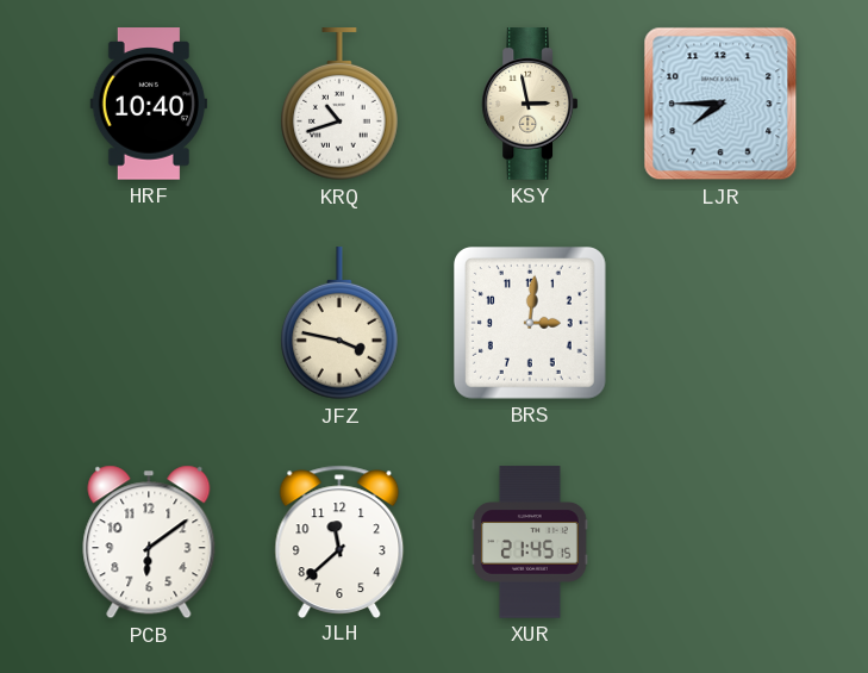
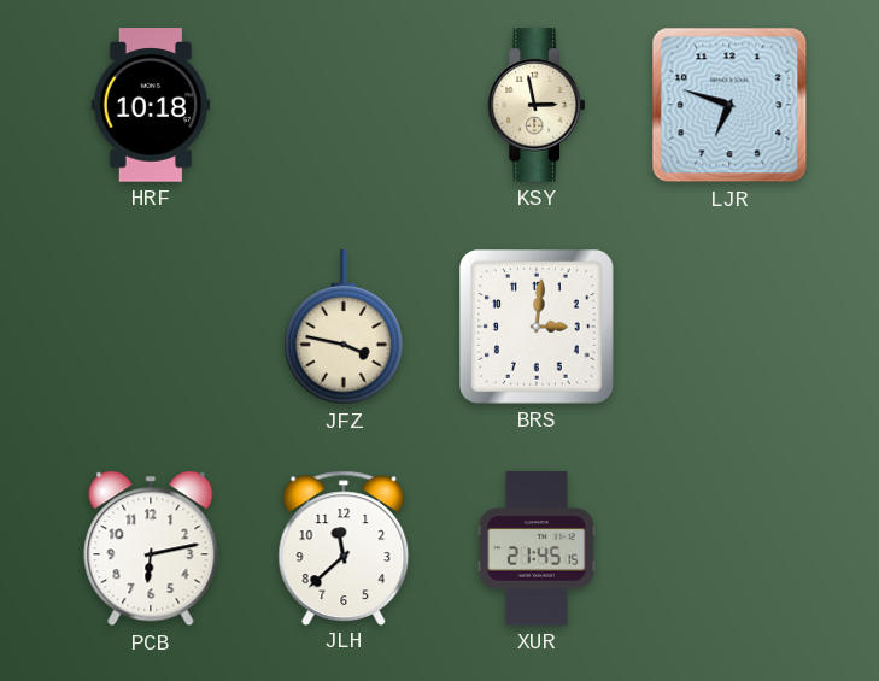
HRF: 10:40 -> 10:18 (150, 105)
KRQ: 10:42 -> none (341, 105)
LJR: 7:45 -> 6:48 (729, 105)
PCB: 6:09 -> 6:13 (151, 548)
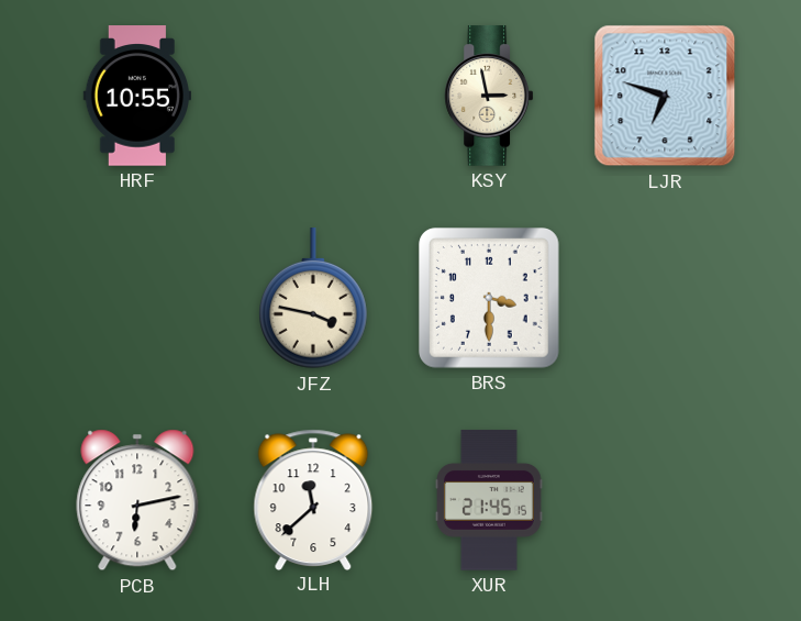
HRF: 10:18 -> 10:55 (136, 96)
BRS: 3:01 -> 3:30 (490, 299)
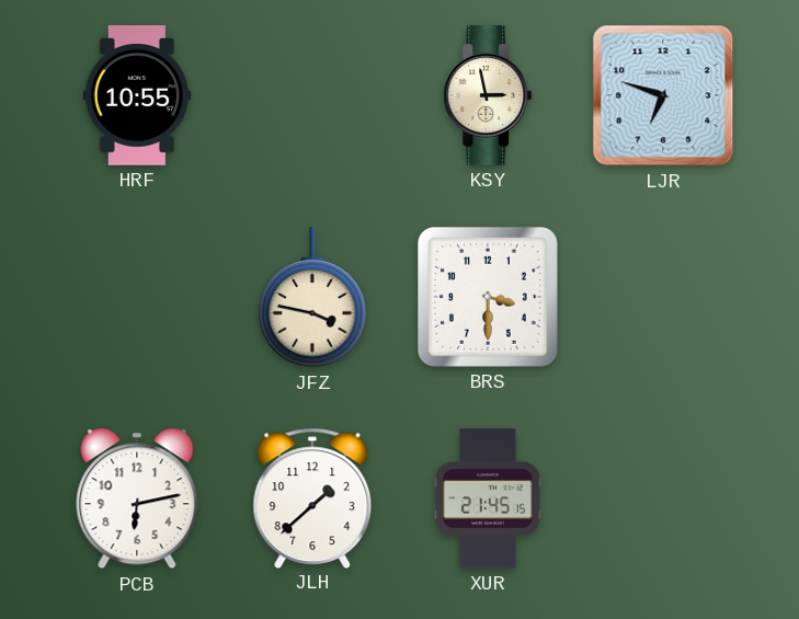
JLH: 11:38 -> 1:38 (312, 497)
